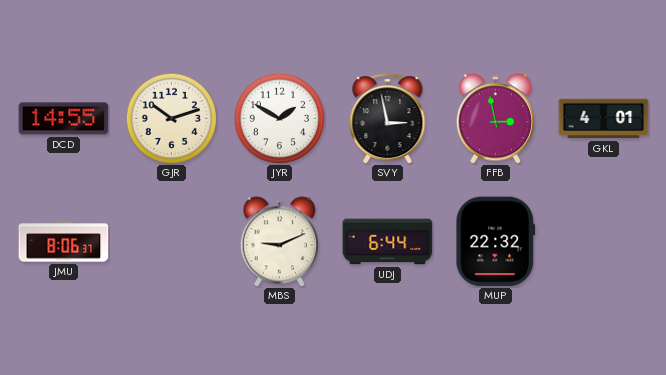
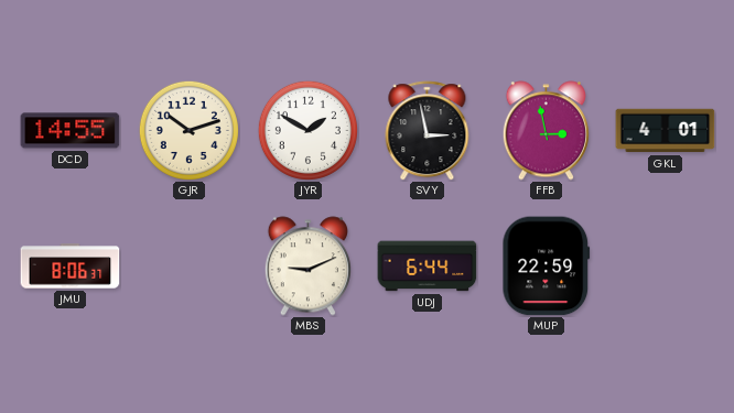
MUP: 22:32 -> 22:59 (547, 267)
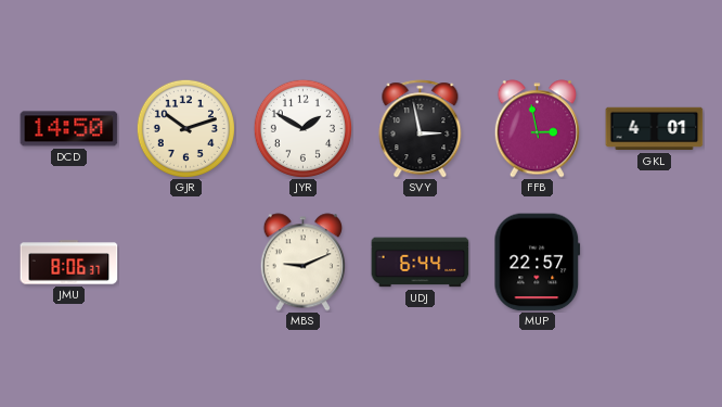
DCD: 14:55 -> 14:50 (69, 129)
MUP: 22:59 -> 22:57 (538, 263)
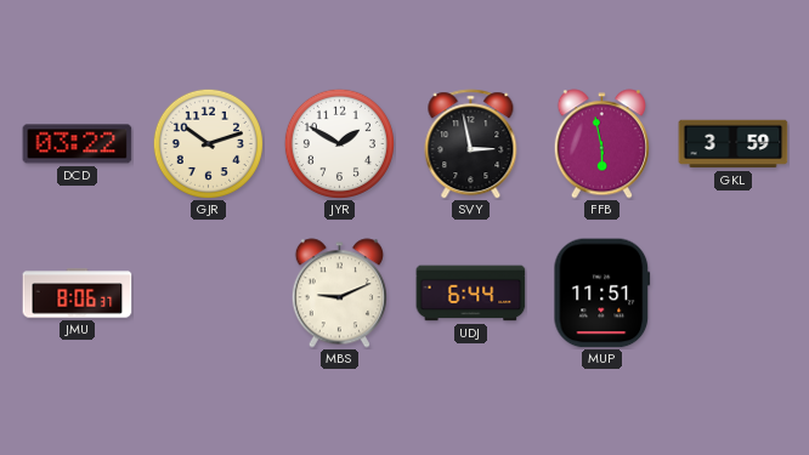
DCD: 14:50 -> 03:22 (78, 144)
FFB: 2:58 -> 5:58 (601, 144)
GKL: 4:01 -> 3:59 (734, 144)
MUP: 22:57 -> 11:51 (602, 294)
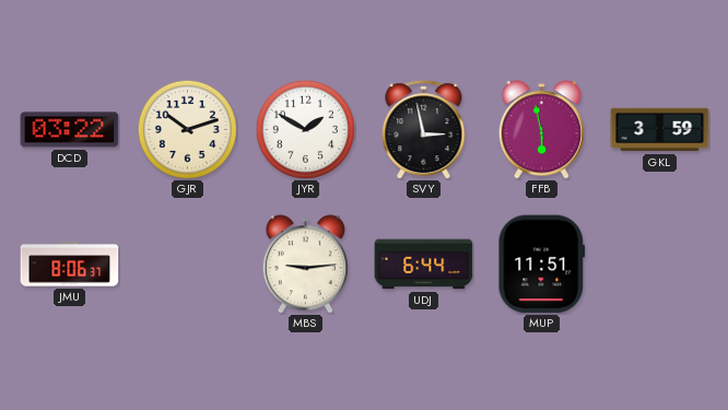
MBS: 9:11 -> 9:14 (305, 265)
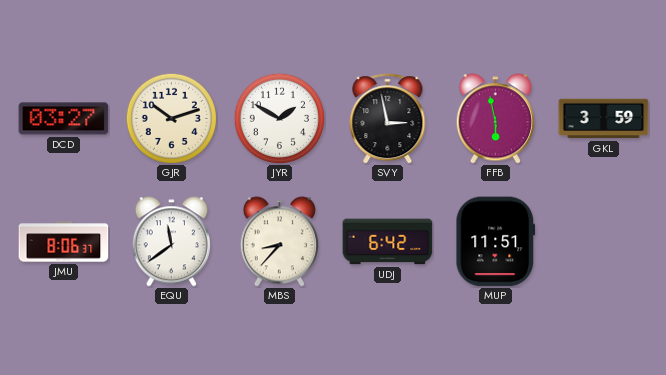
DCD: 03:22 -> 03:27 (64, 119)
EQU: none -> 11:39 (171, 242)
MBS: 9:14 -> 8:37 (279, 242)
UDJ: 6:44 -> 6:42 (388, 242)
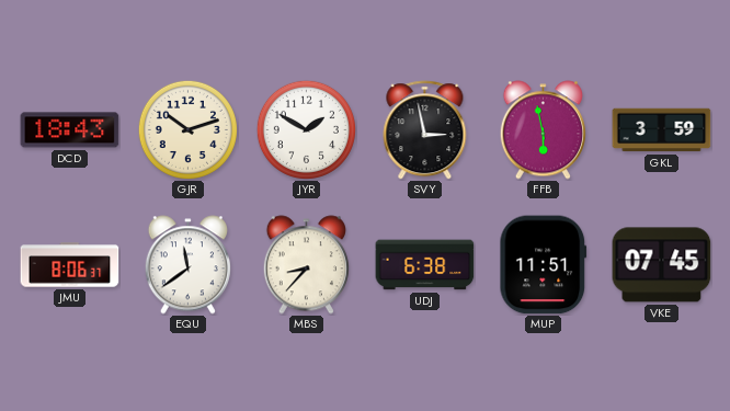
DCD: 03:27 -> 18:43 (70, 130)
UDJ: 6:42 -> 6:38 (425, 265)
VKE: none -> 07:45 (662, 265)
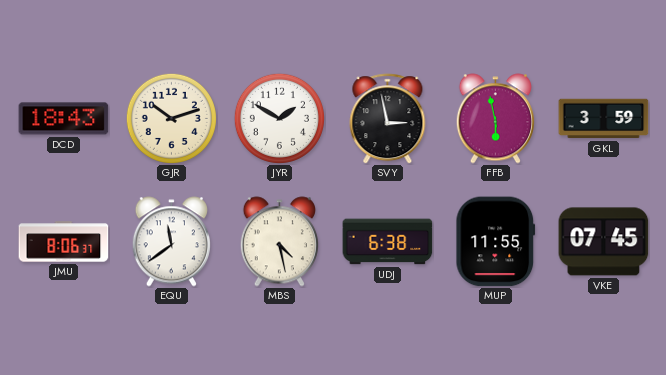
MBS: 8:37 -> 4:28 (279, 242)
MUP: 11:51 -> 11:55 (496, 242)
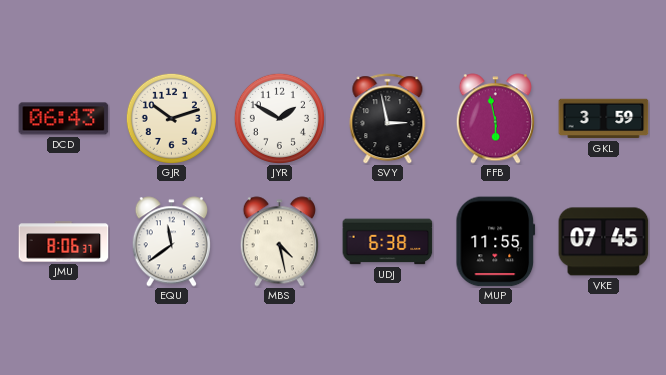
DCD: 18:43 -> 06:43 (64, 119)
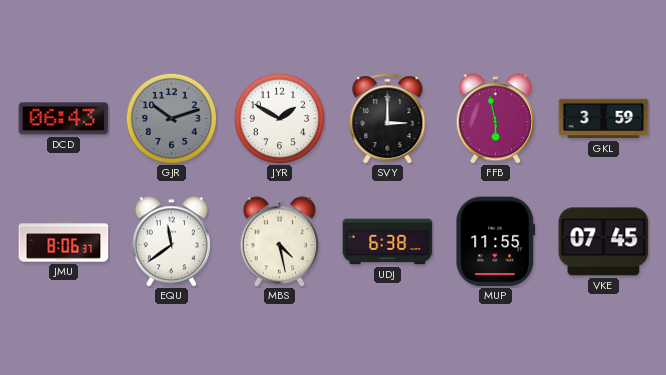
GJR dial: cream -> grey (171, 118)
SVY: 2:58 -> 3:00 (388, 119)
